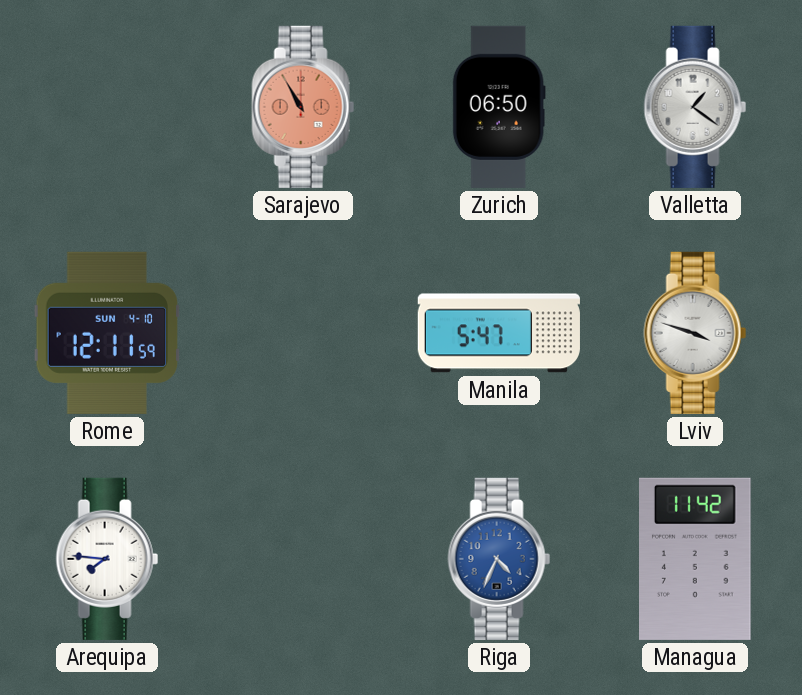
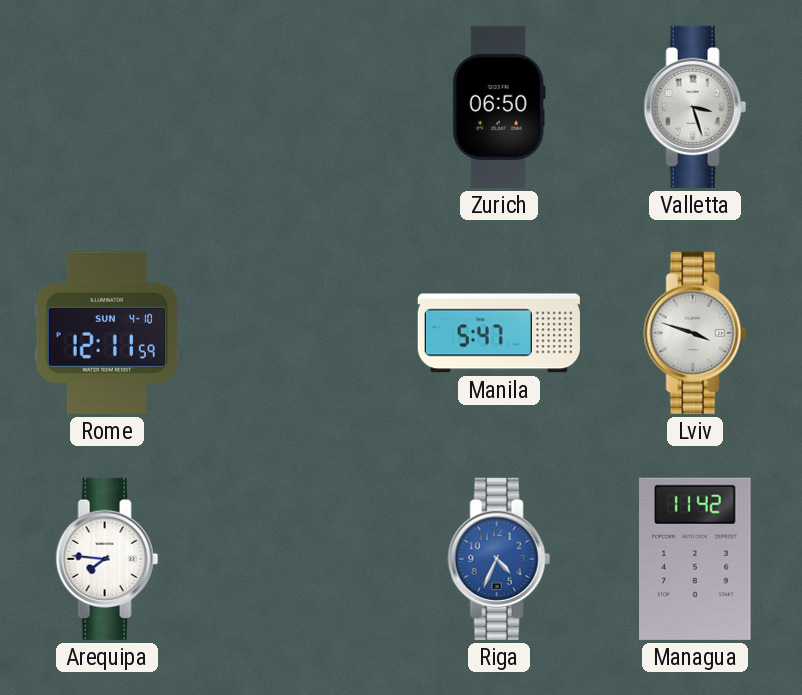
Sarajevo: 10:55 -> none (303, 107)
Valletta: 1:21 -> 3:27 (695, 107)
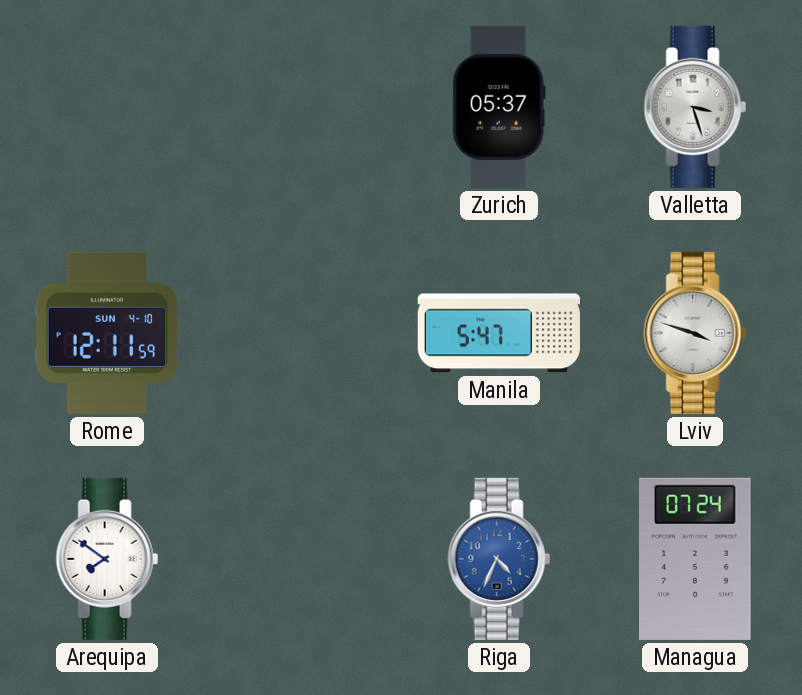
Zurich: 06:50 -> 05:37 (499, 107)
Arequipa: 7:46 -> 7:51 (107, 559)
Managua: 11:42 -> 07:24 (696, 559)
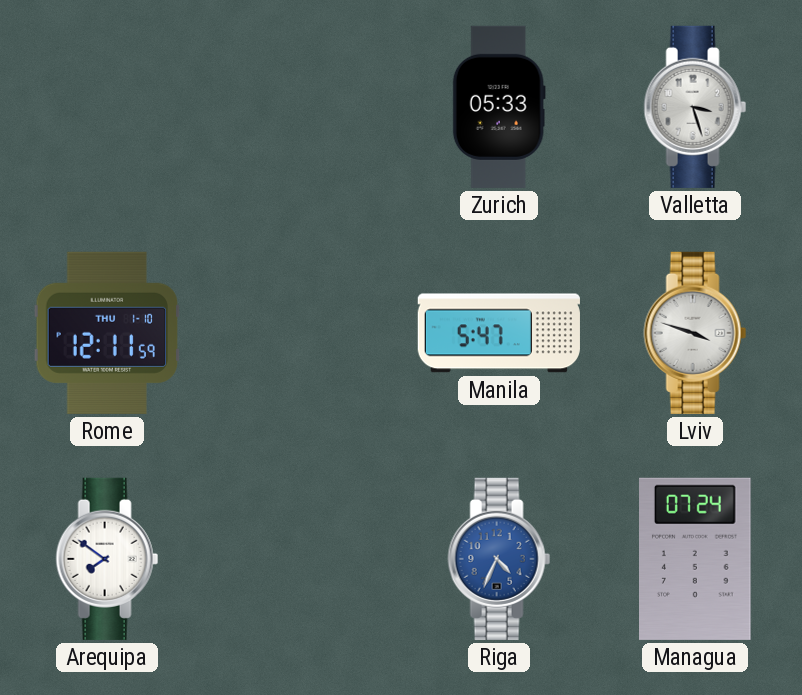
Zurich: 05:37 -> 05:33 (499, 107)
Rome date: SUN 4-10 -> THU 1-10 (106, 333)
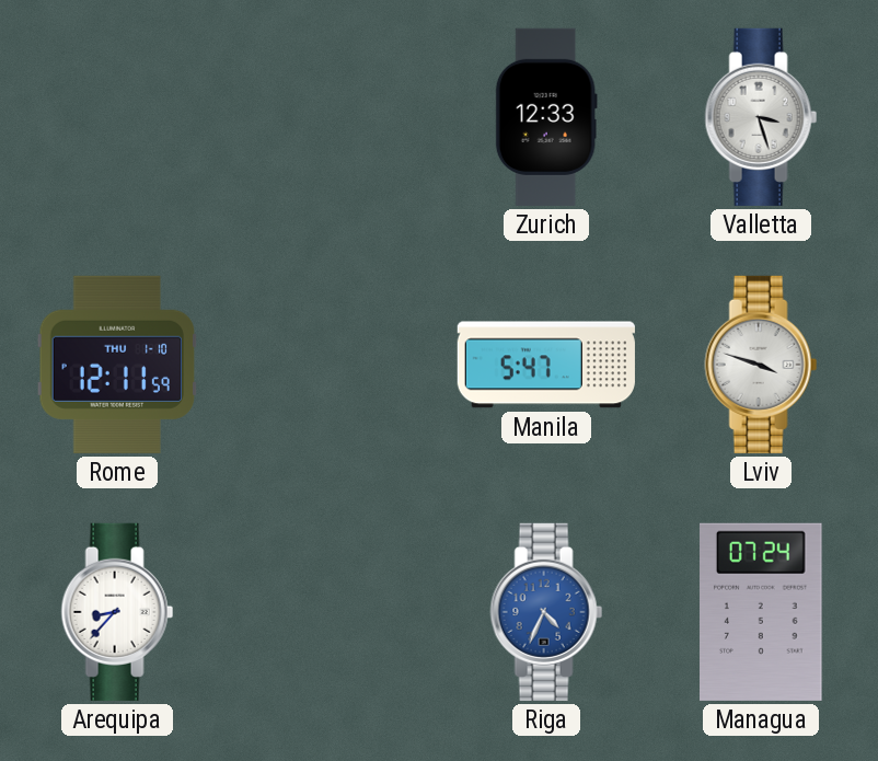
Zurich: 05:33 -> 12:33 (546, 117)
Arequipa: 7:51 -> 8:37 (117, 612)
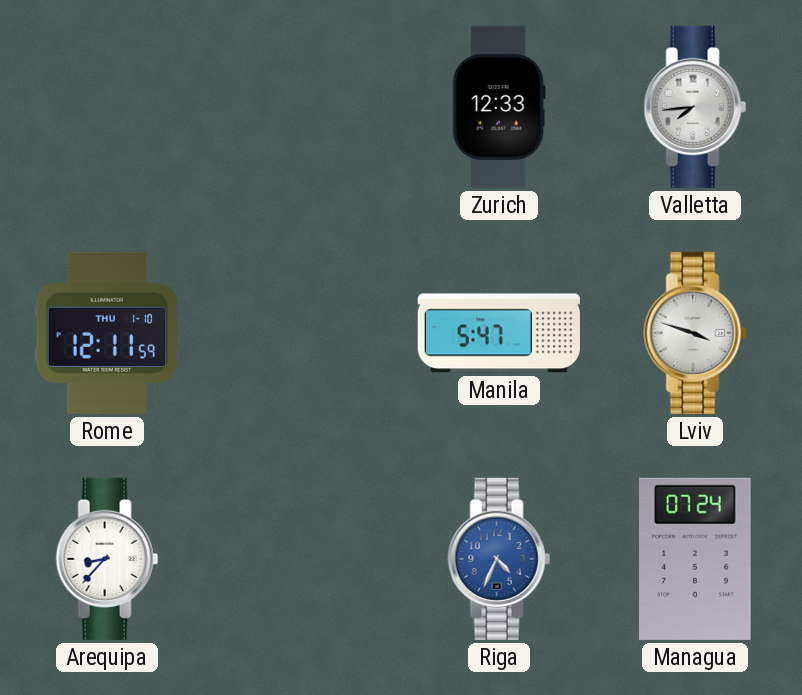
Valletta: 3:27 -> 7:44 (695, 107)
